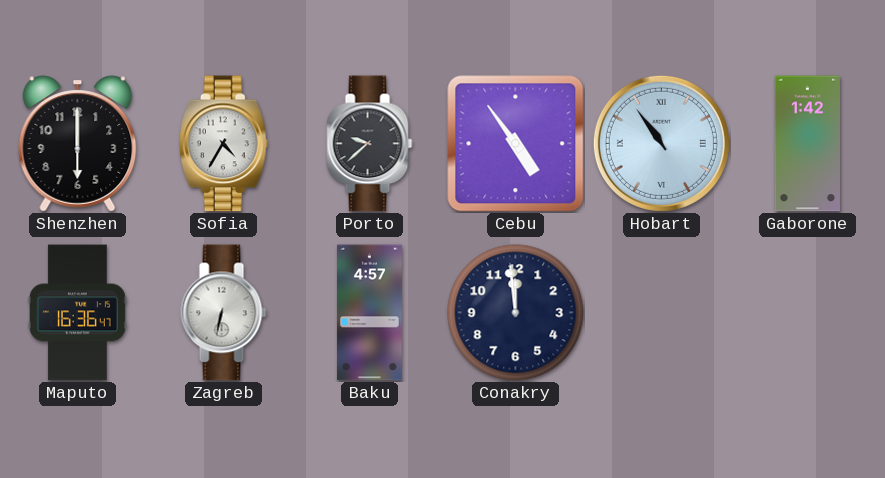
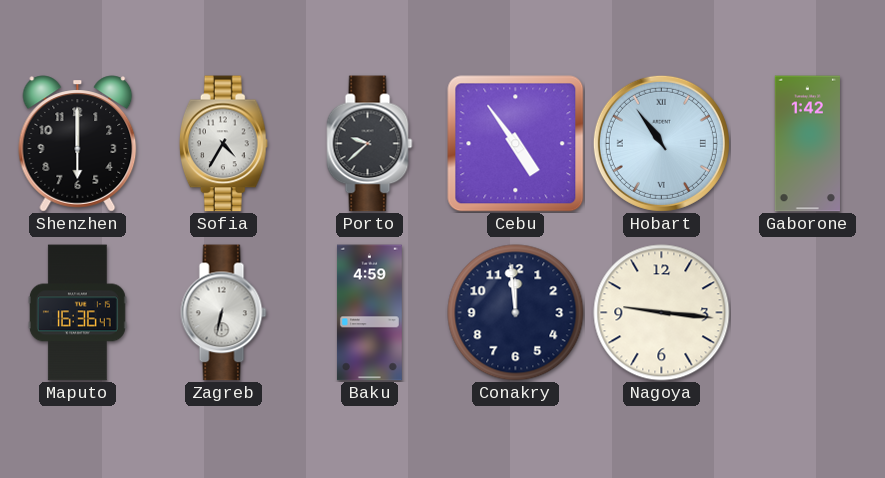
Baku: 4:57 -> 4:59 (369, 313)
Nagoya: none -> 9:16 (662, 313)
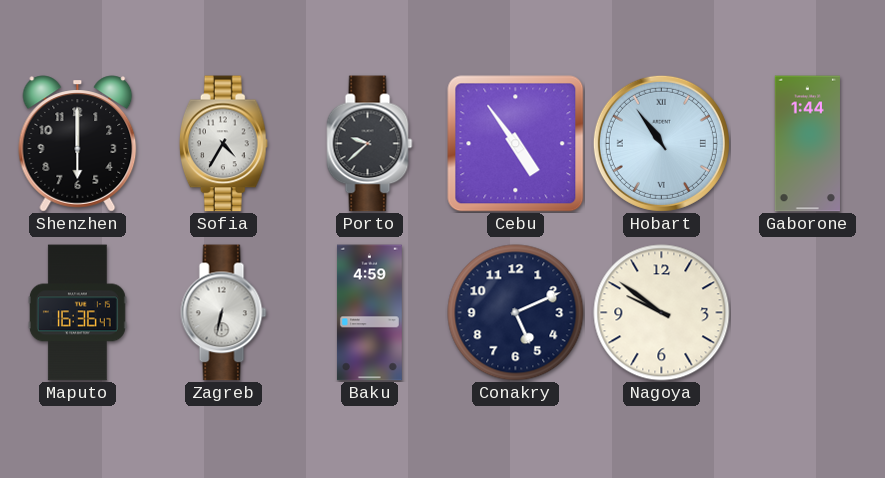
Gaborone: 1:42 -> 1:44 (807, 144)
Conakry: 11:59 -> 5:11 (516, 313)
Nagoya: 9:16 -> 9:51 (662, 313)
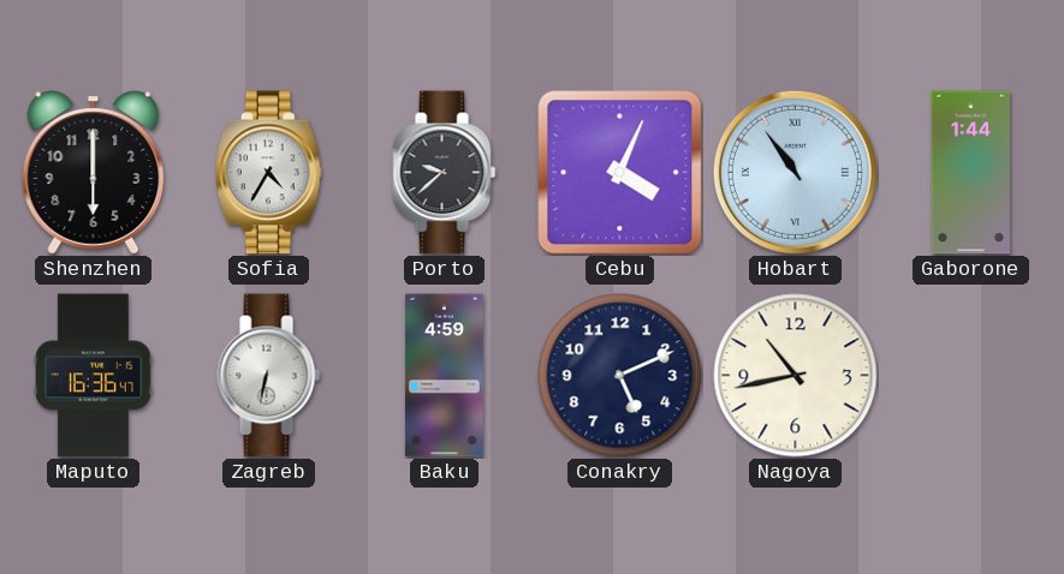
Cebu: 4:54 -> 4:04 (620, 173)
Nagoya: 9:51 -> 10:43 (796, 376)
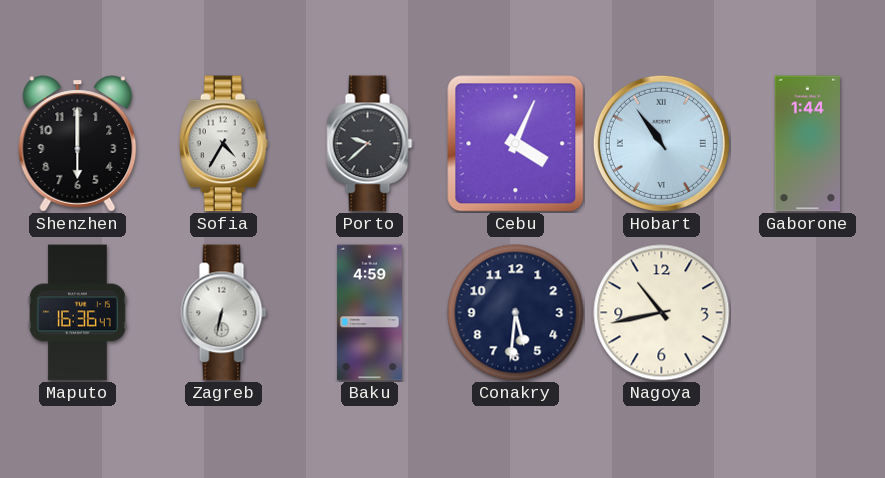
Conakry: 5:11 -> 5:31 (516, 313)
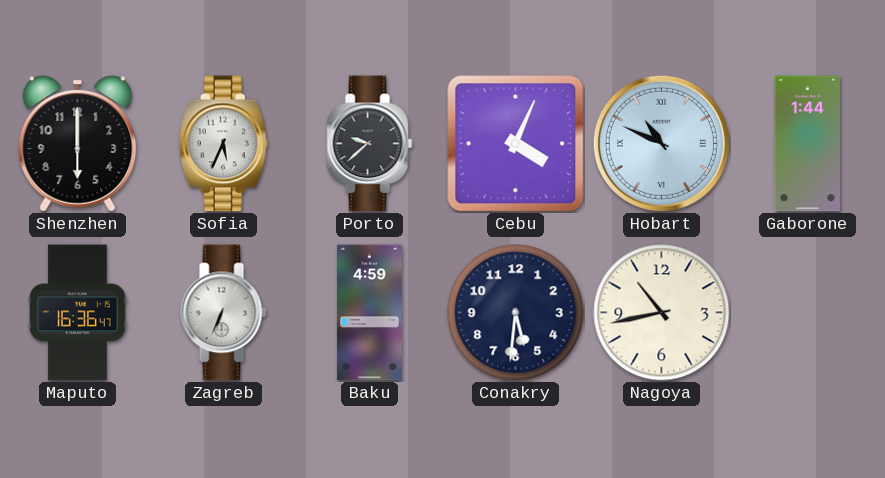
Sofia: 4:35 -> 5:34 (223, 144)
Hobart: 10:54 -> 10:49 (661, 143)
Zagreb: 6:32 -> 6:34 (224, 313)
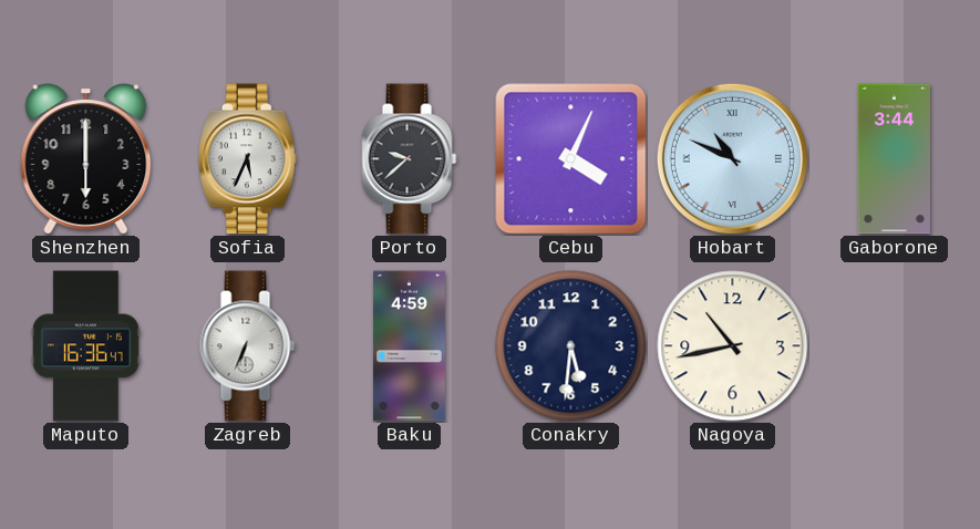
Gaborone: 1:44 -> 3:44 (894, 159)
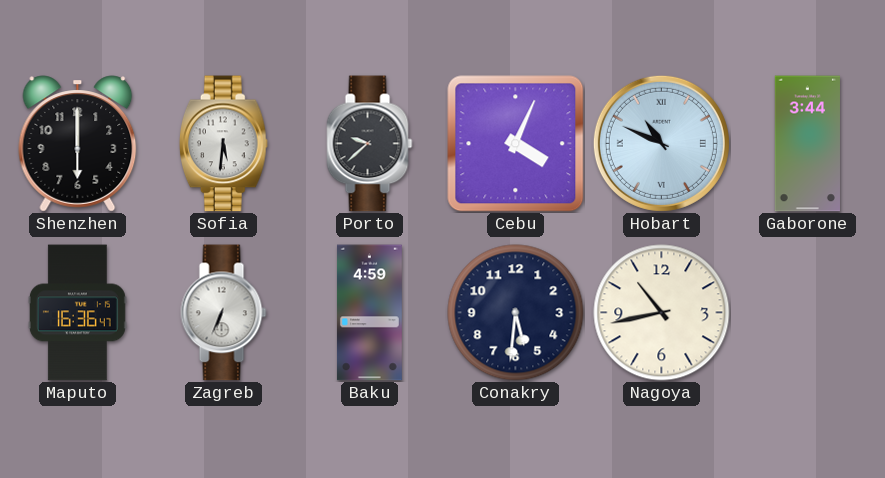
Sofia: 5:34 -> 5:31 (223, 144)
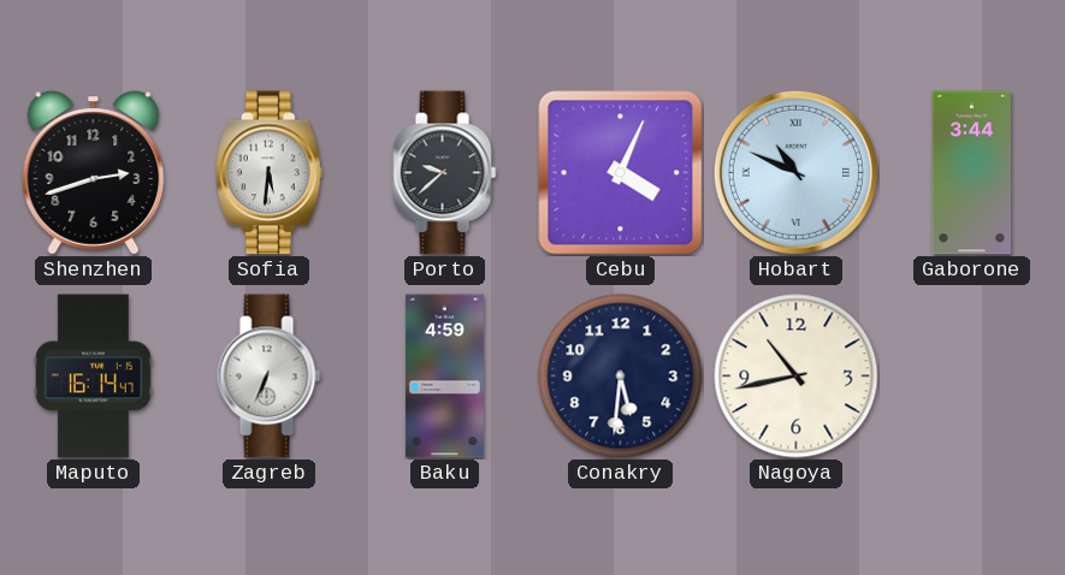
Shenzhen: 6:00 -> 2:42 (94, 173)
Maputo: 16:36 -> 16:14 (93, 377)
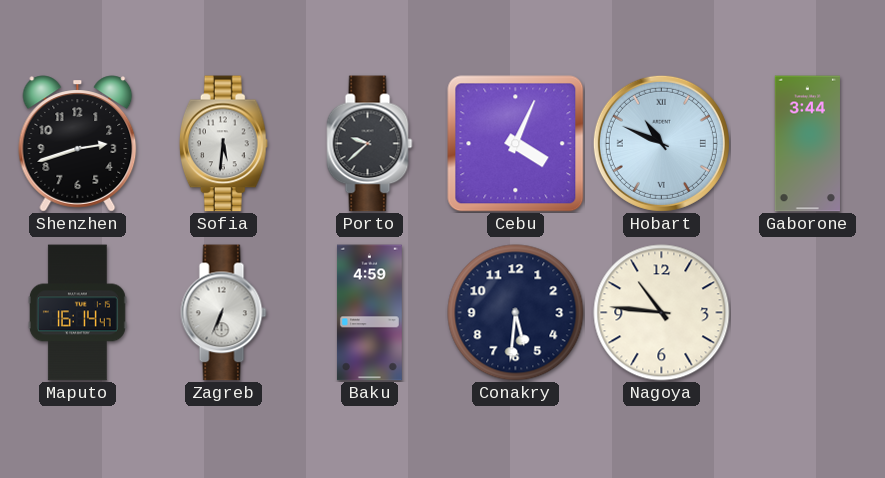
Nagoya: 10:43 -> 10:46 (662, 313)
